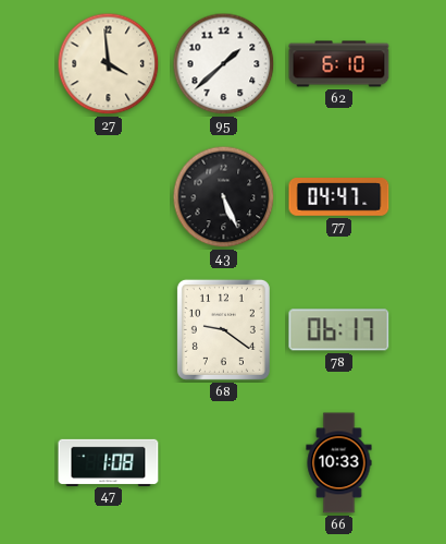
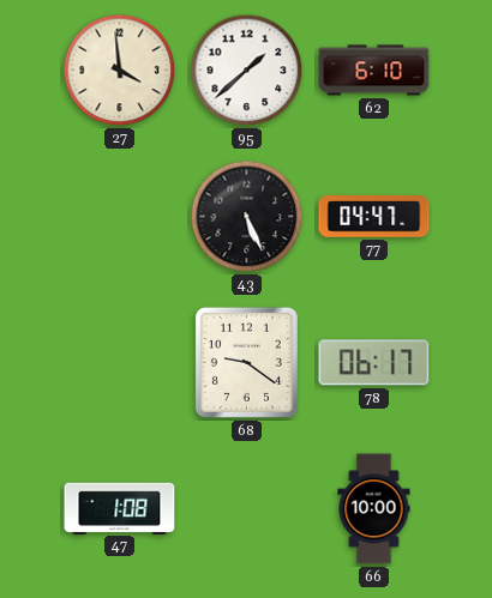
66: 10:33 -> 10:00 (374, 509)
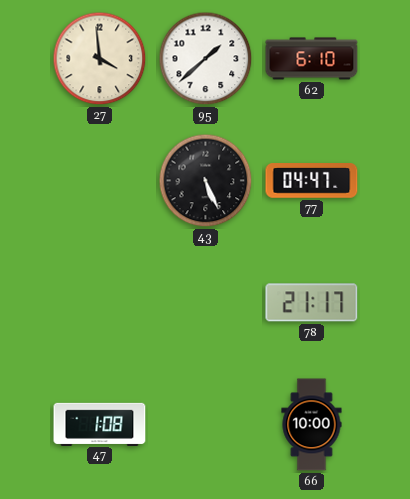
68: 9:21 -> none (246, 362)
78: 06:17 -> 21:17 (312, 303)
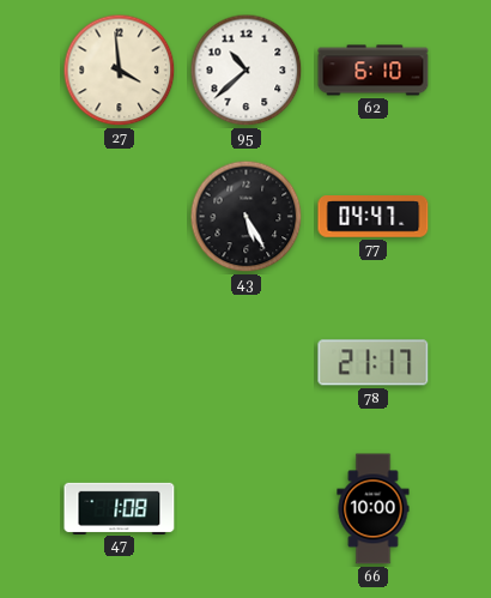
95: 1:38 -> 10:38 (247, 71)
43: 5:26 -> 5:25 (247, 217)
